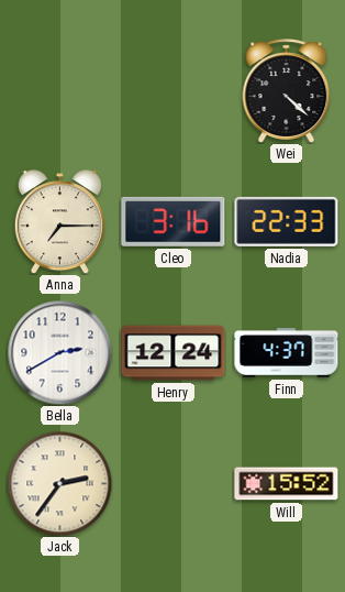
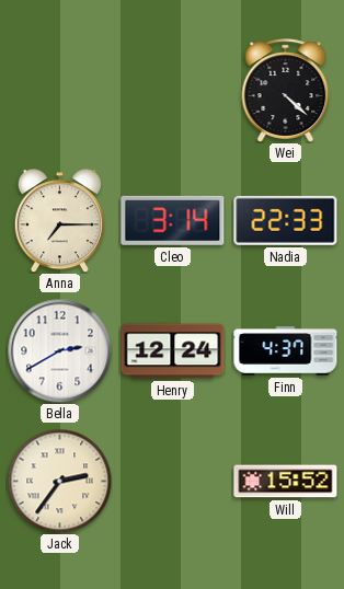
Cleo: 3:16 -> 3:14 (173, 220)
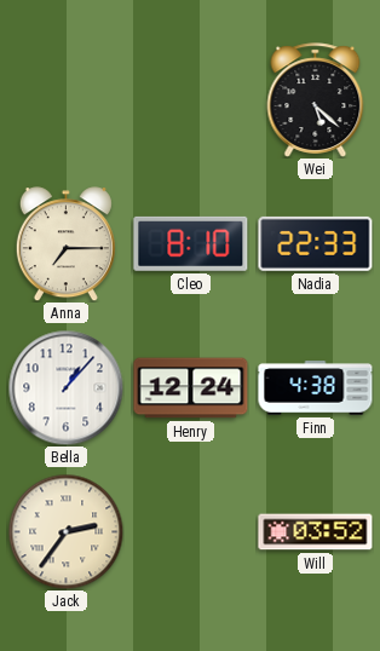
Wei: 4:22 -> 5:22 (316, 100)
Cleo: 3:14 -> 8:10 (191, 243)
Bella: 2:40 -> 1:07 (65, 387)
Finn: 4:37 -> 4:38 (316, 388)
Will: 15:52 -> 03:52 (316, 532)
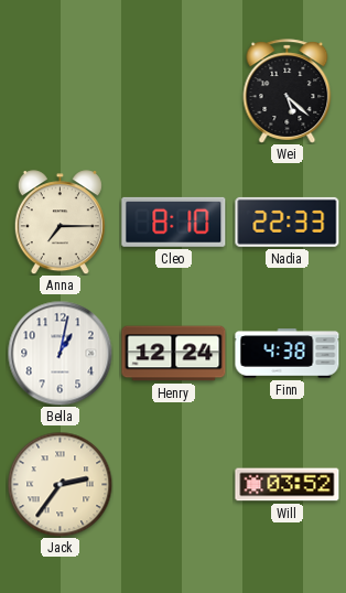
Bella: 1:07 -> 1:02 (60, 353)
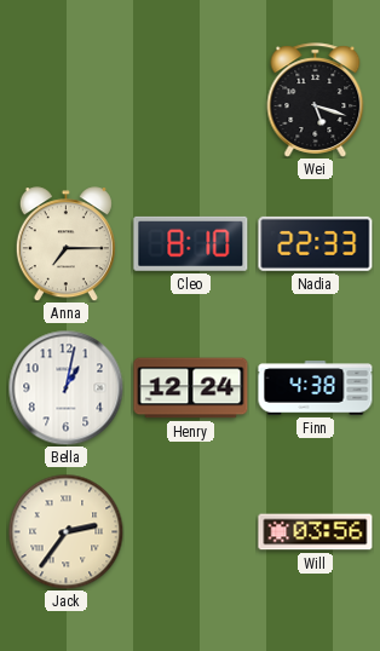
Wei: 5:22 -> 5:18 (316, 100)
Will: 03:52 -> 03:56 (316, 532)
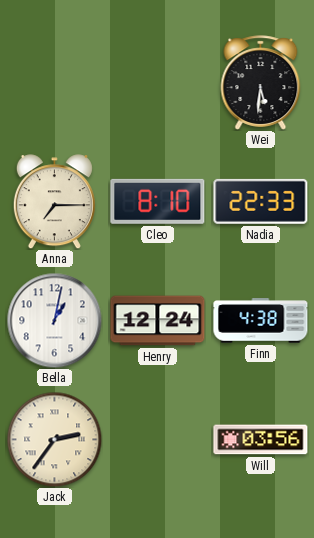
Wei: 5:18 -> 5:31 (261, 83)
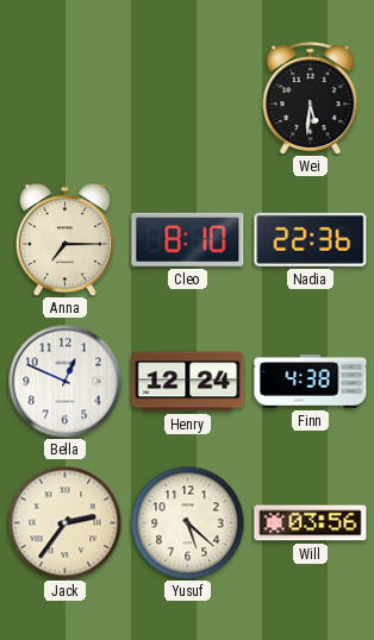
Nadia: 22:33 -> 22:36 (311, 239)
Bella: 1:02 -> 12:49 (64, 381)
Yusuf: none -> 5:22 (187, 522)
